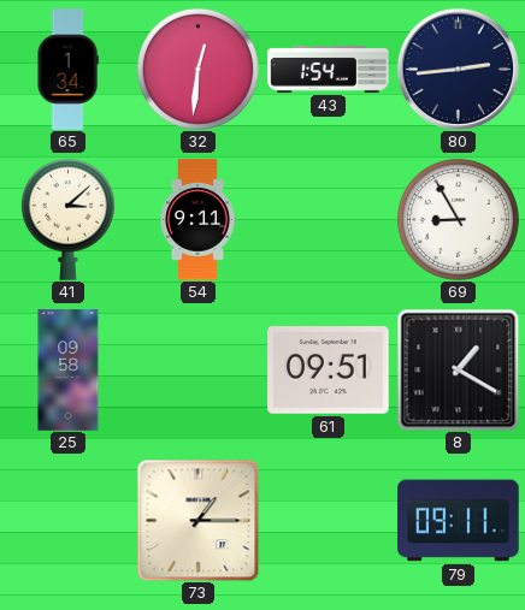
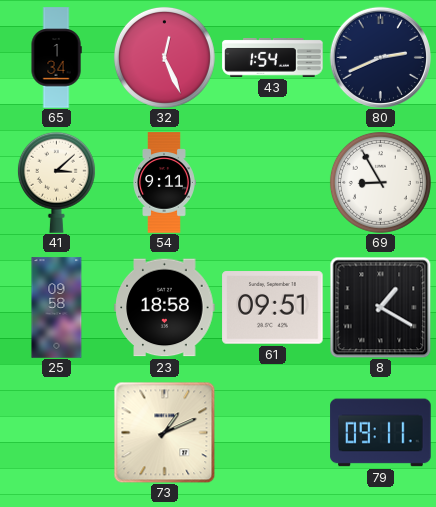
32: 12:31 -> 12:26 (164, 57)
80: 2:44 -> 2:41 (380, 57)
23: none -> 18:58 (165, 308)
73: 1:15 -> 1:11 (164, 432)
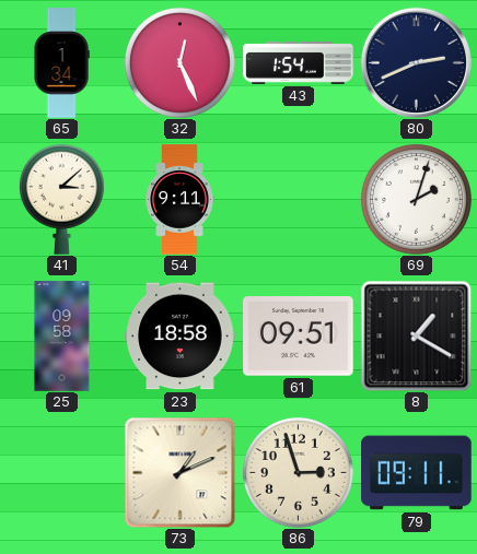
69: 8:55 -> 2:03 (416, 199)
86: none -> 2:57 (298, 472)
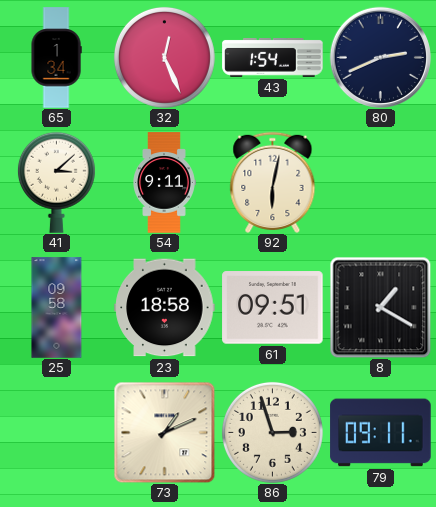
92: none -> 6:02 (273, 182)
69: 2:03 -> none (416, 199)
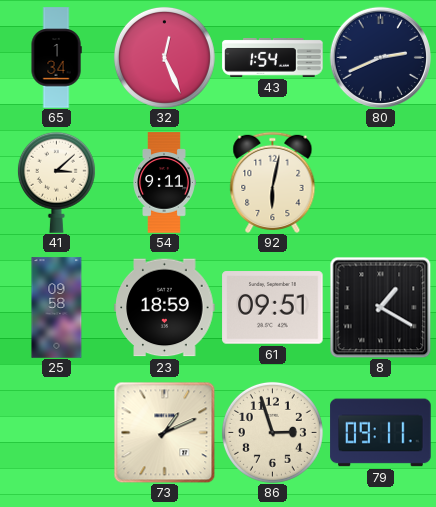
23: 18:58 -> 18:59 (165, 308)
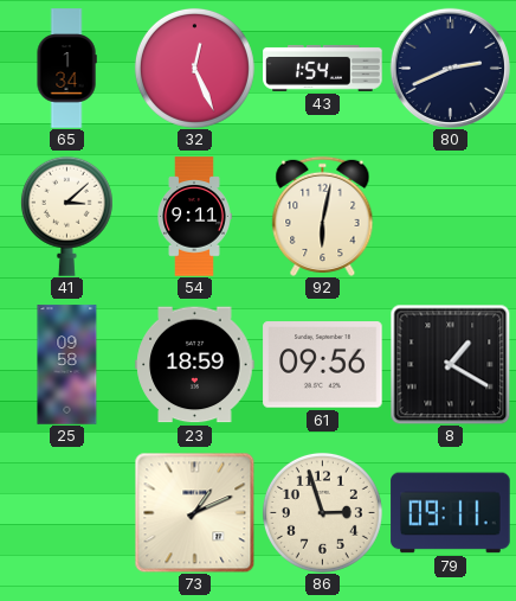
61: 09:51 -> 09:56 (323, 365)
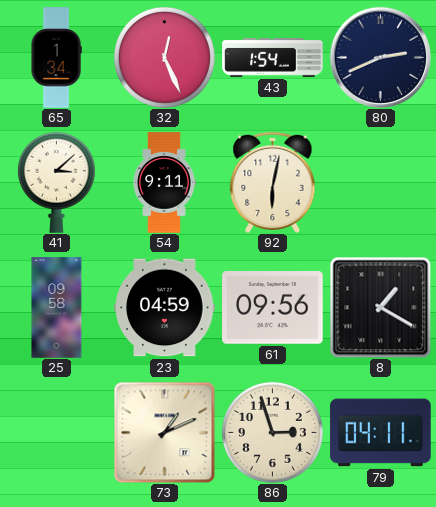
23: 18:59 -> 04:59 (165, 308)
79: 09:11 -> 04:11 (381, 433)
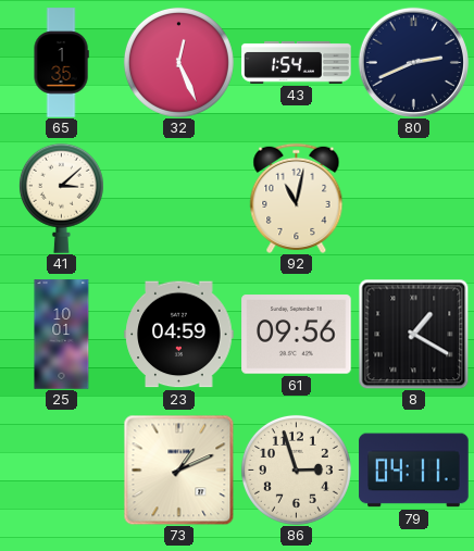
65: 1:34 -> 1:35 (61, 63)
54: 9:11 -> none (164, 183)
92: 6:02 -> 11:02 (297, 198)
25: 09:58 -> 10:01 (62, 335)
